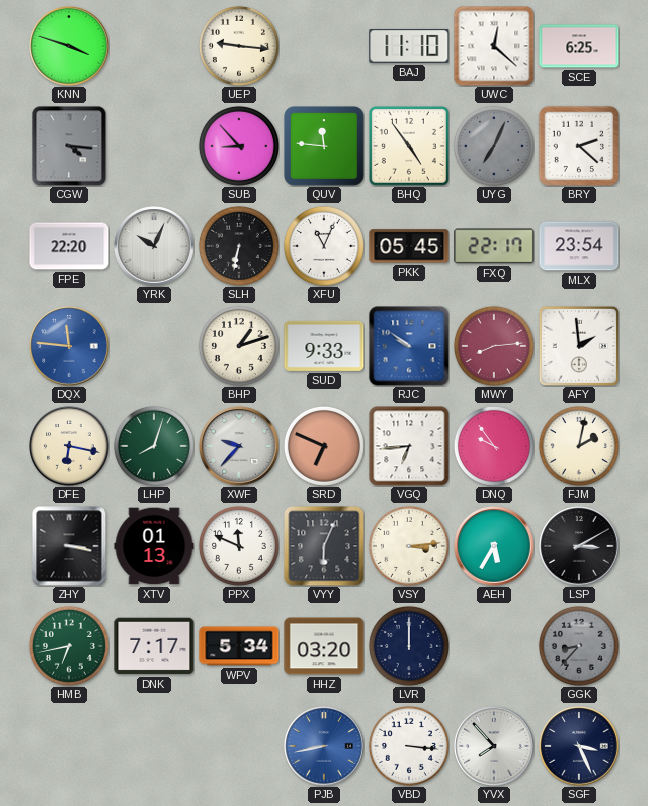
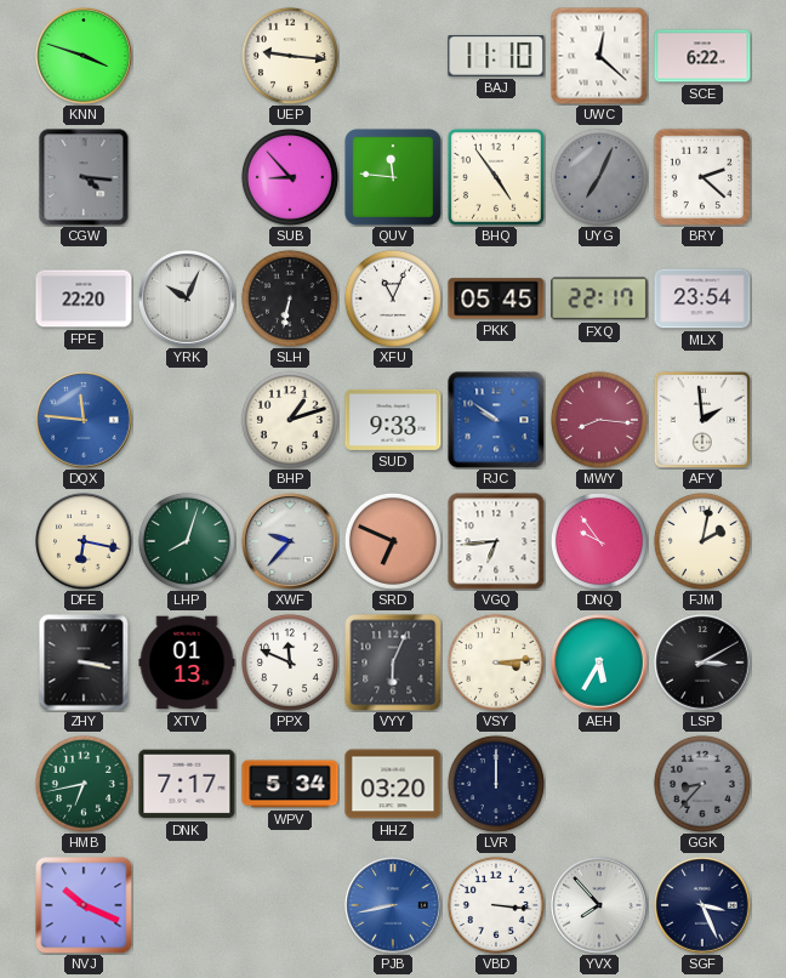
SCE: 6:25 -> 6:22 (702, 56)
MWY: 8:14 -> 8:16 (599, 420)
NVJ: none -> 10:19 (84, 905)
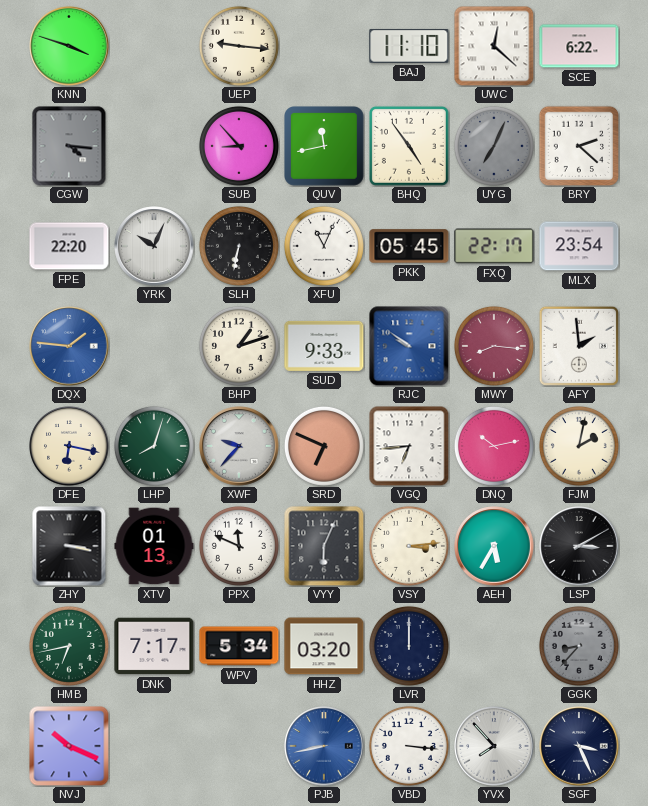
QUV: 11:46 -> 11:43 (325, 147)
DQX: 11:46 -> 1:46 (69, 346)
DNQ: 9:54 -> 10:13 (494, 446)
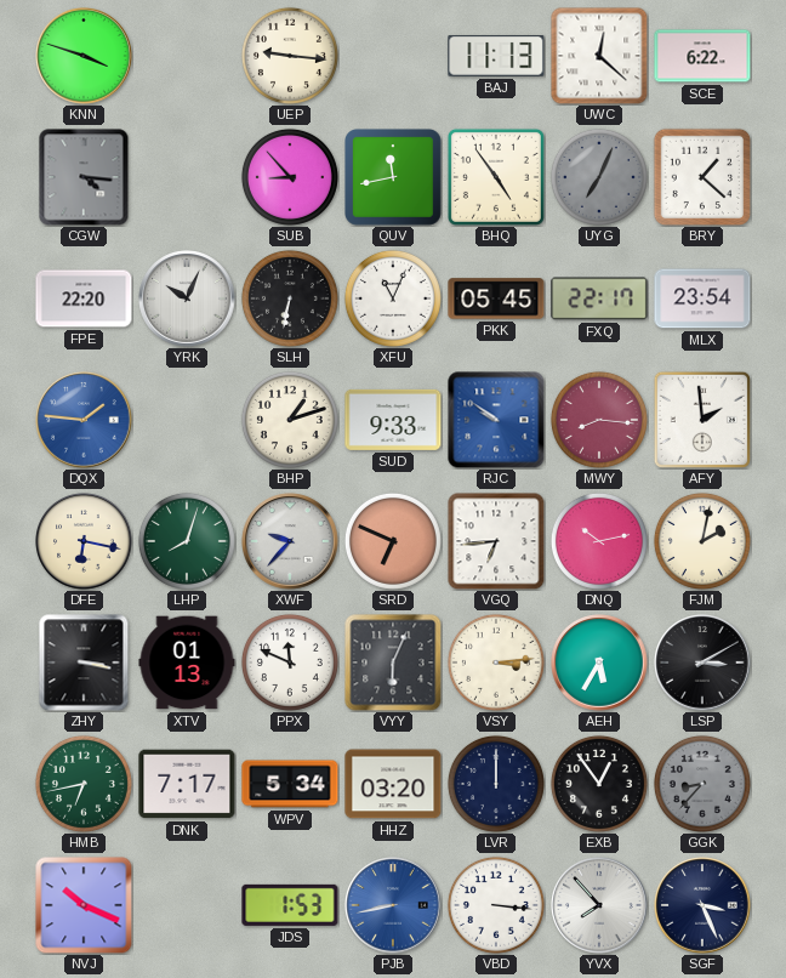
BAJ: 11:10 -> 11:13 (496, 56)
BRY: 2:22 -> 1:22 (701, 176)
EXB: none -> 12:54 (599, 784)
JDS: none -> 1:53 (290, 905)
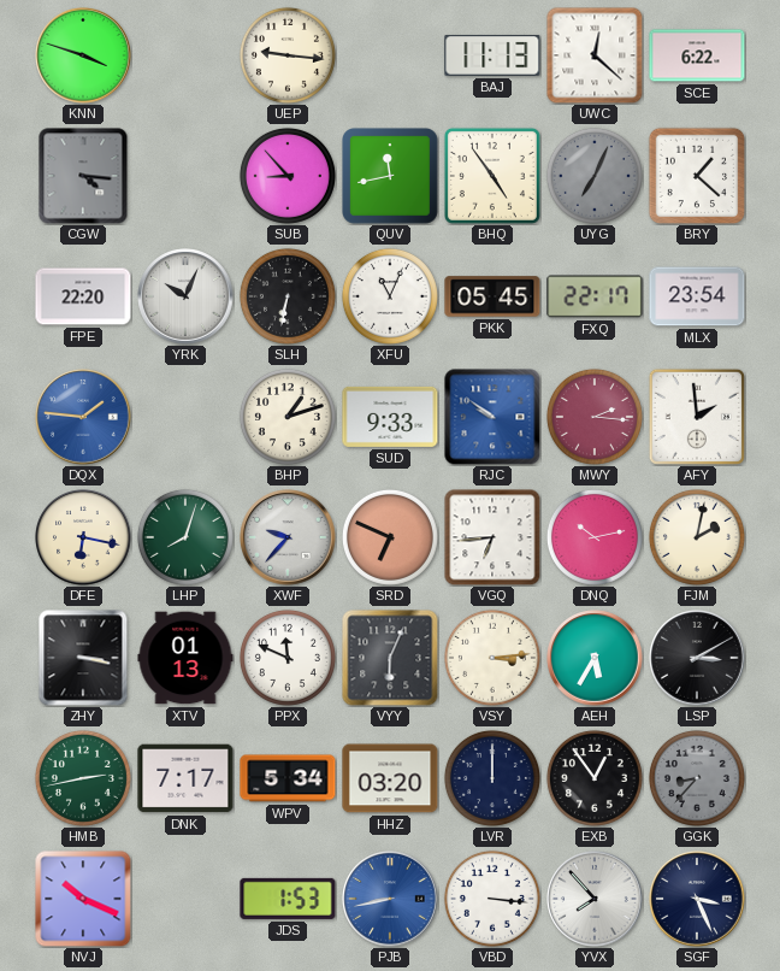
MWY: 8:16 -> 2:16 (595, 417)
HMB: 6:43 -> 2:43 (83, 778)
